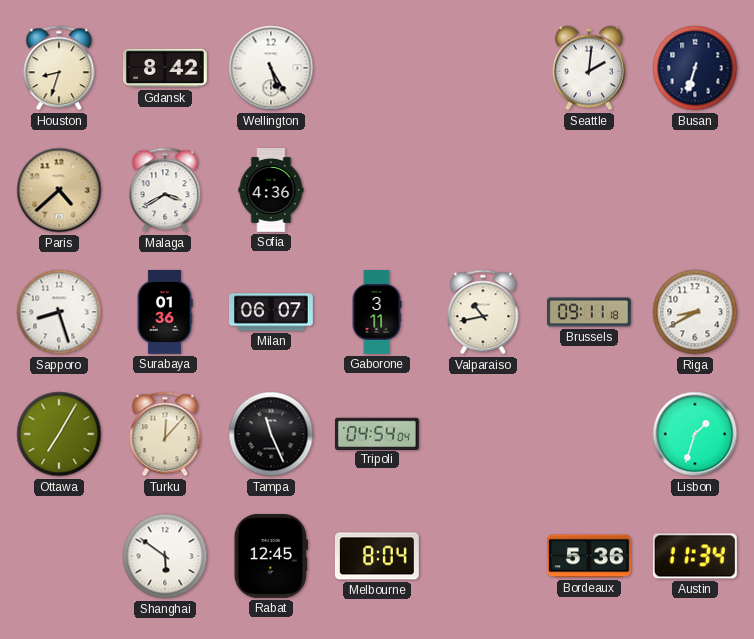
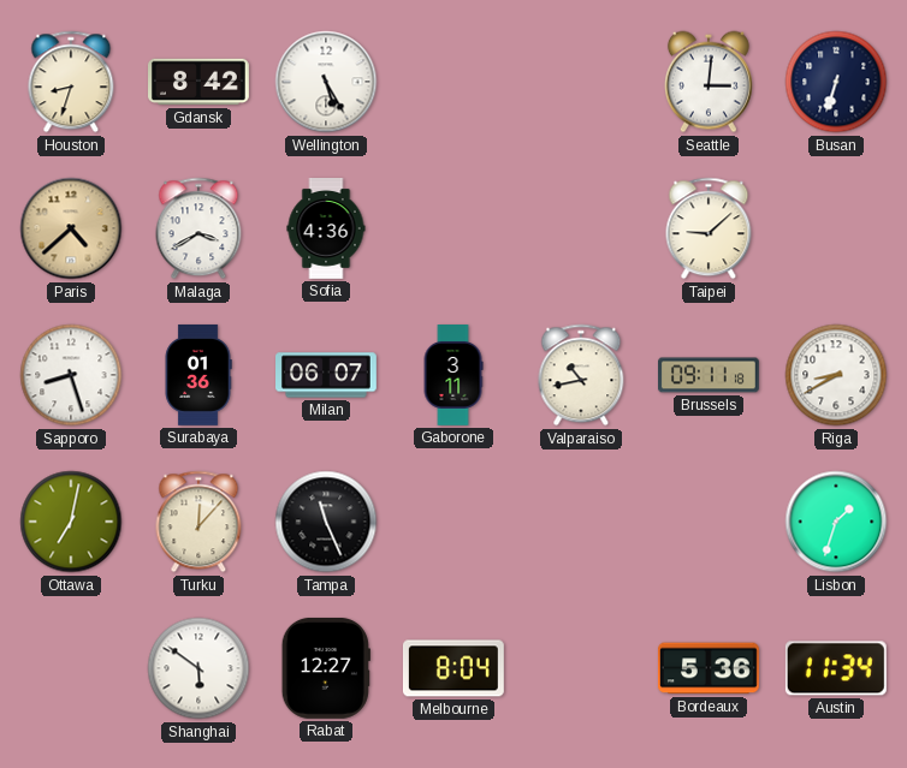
Seattle: 2:01 -> 3:01 (709, 82)
Taipei: none -> 9:08 (709, 228)
Ottawa: 7:05 -> 7:02 (71, 522)
Tripoli: 04:54 -> none (377, 433)
Rabat: 12:45 -> 12:27 (326, 668)
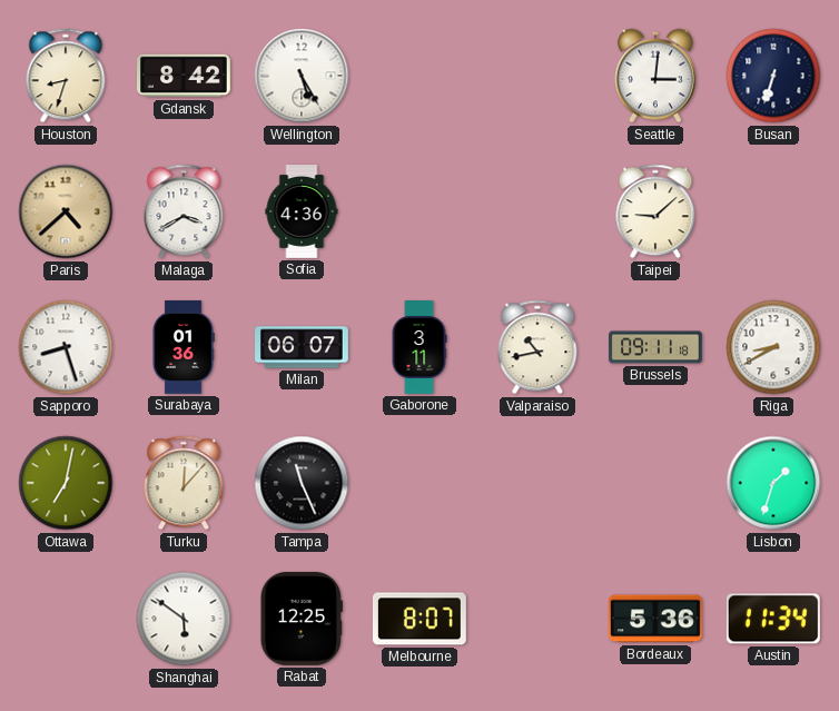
Rabat: 12:27 -> 12:25 (302, 619)
Melbourne: 8:04 -> 8:07 (420, 619)
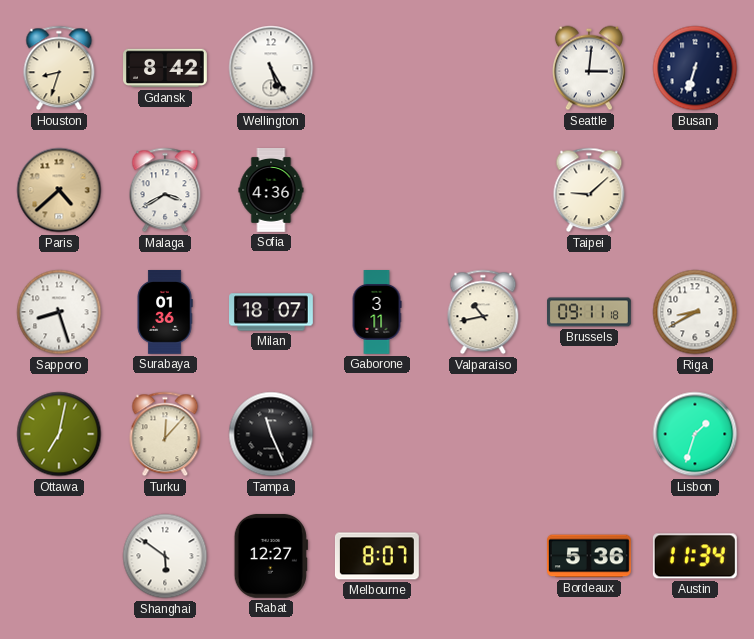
Milan: 06:07 -> 18:07 (272, 312)
Rabat: 12:25 -> 12:27 (271, 556)
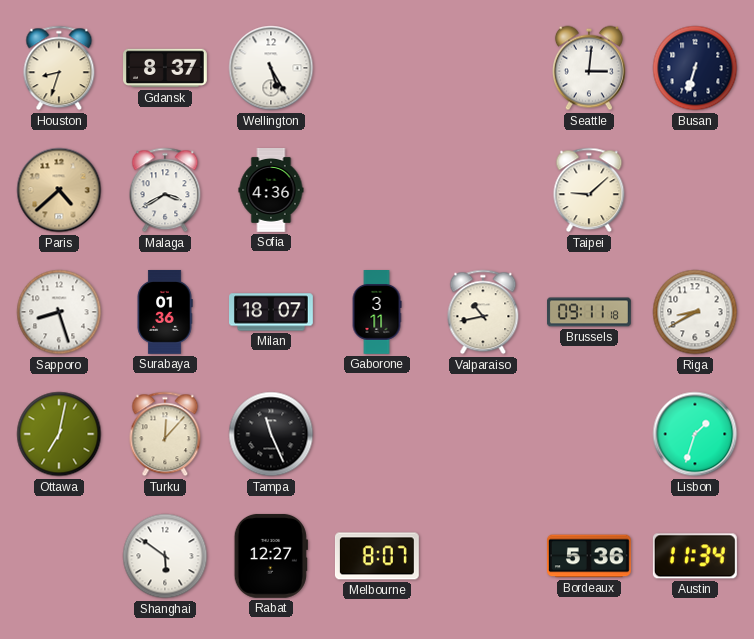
Gdansk: 8:42 -> 8:37 (166, 68)
